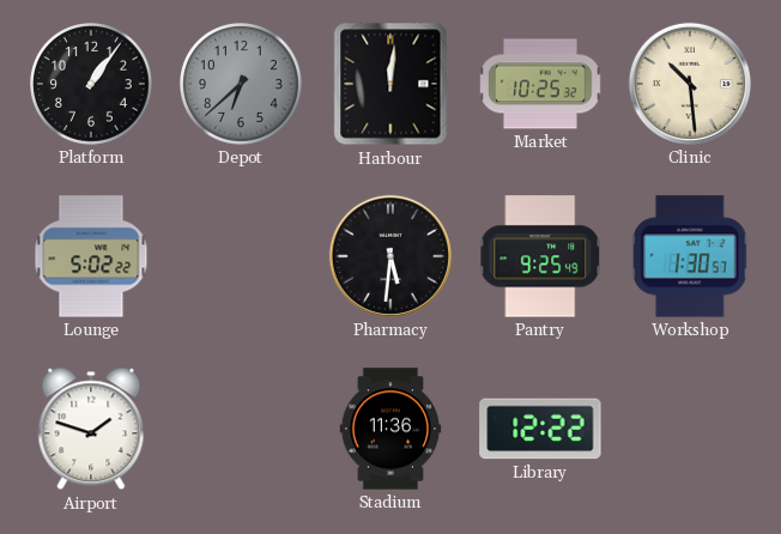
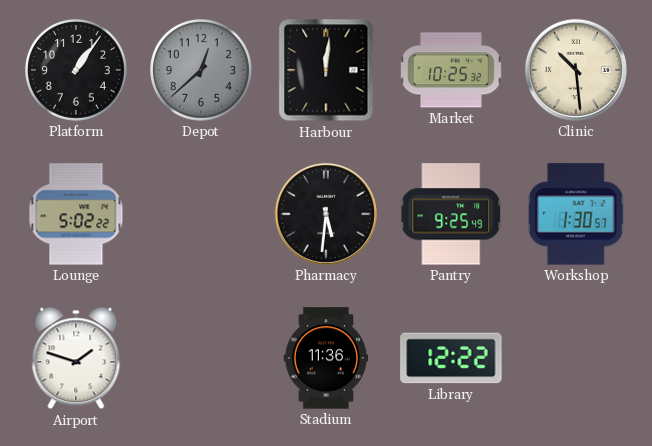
Depot: 6:38 -> 12:38 (202, 71)
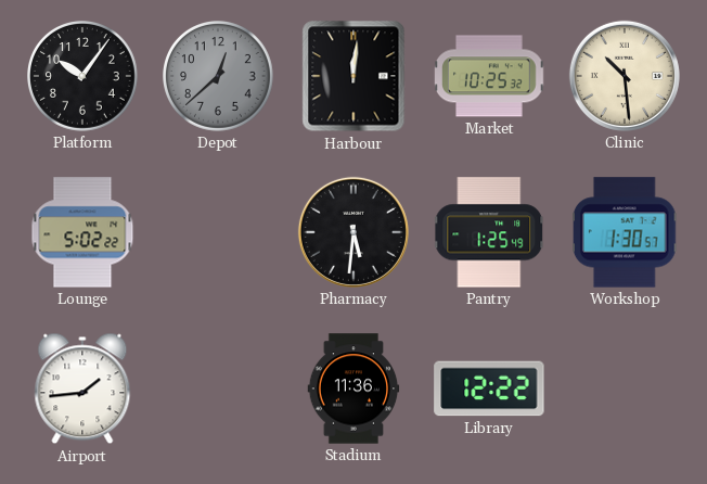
Platform: 1:06 -> 10:06 (83, 77)
Pantry: 9:25 -> 1:25 (490, 232)
Airport: 1:48 -> 1:44 (82, 389)
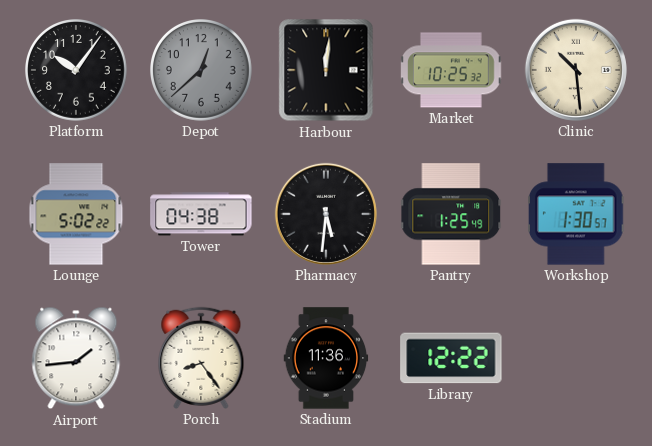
Tower: none -> 04:38 (201, 214)
Porch: none -> 8:24 (201, 358)
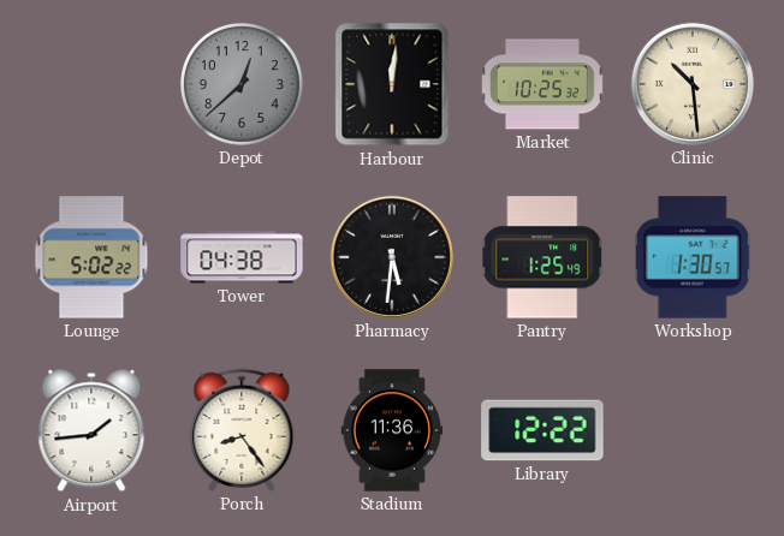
Platform: 10:06 -> none (77, 71)
